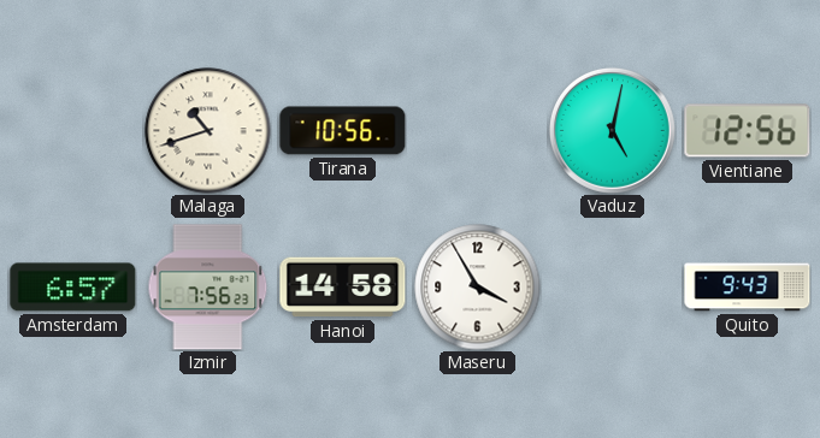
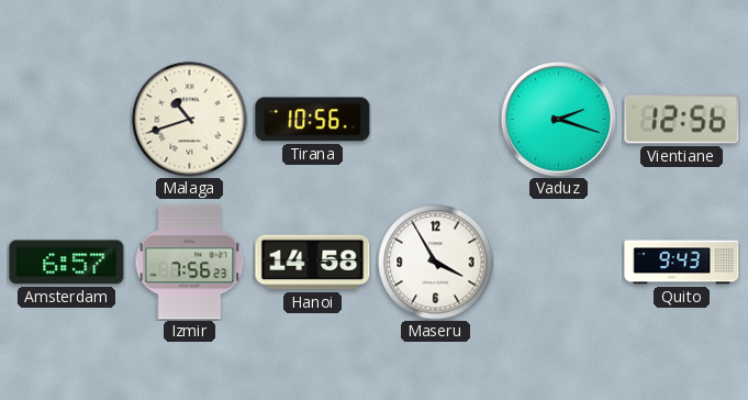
Vaduz: 5:02 -> 2:18 (558, 119)
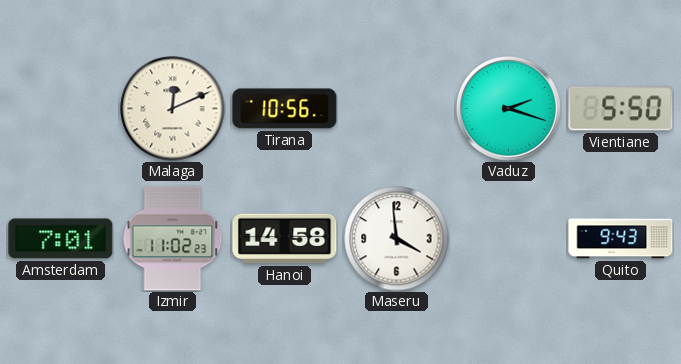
Malaga: 10:42 -> 12:11 (173, 109)
Vientiane: 12:56 -> 5:50 (621, 109)
Amsterdam: 6:57 -> 7:01 (61, 239)
Izmir: 7:56 -> 11:02 (173, 239)
Maseru: 3:55 -> 3:59 (397, 239)
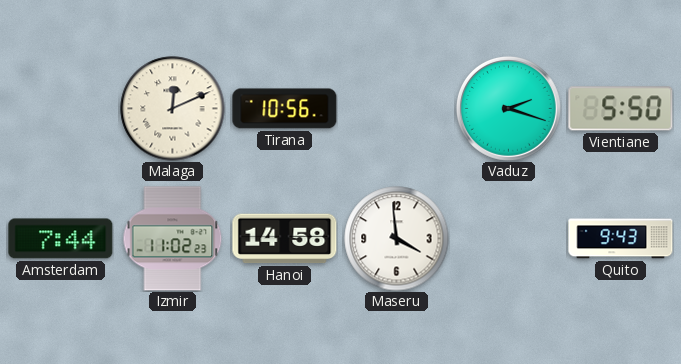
Amsterdam: 7:01 -> 7:44 (61, 239)
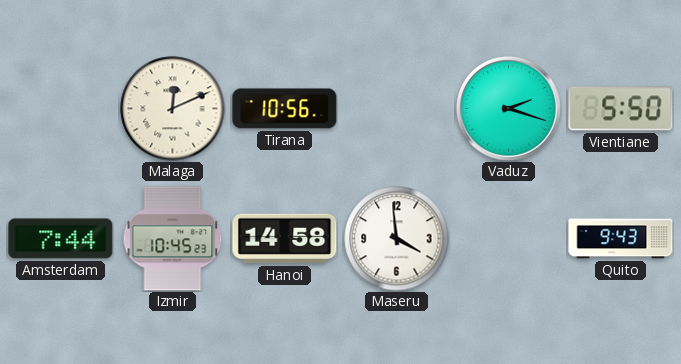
Izmir: 11:02 -> 10:45 (173, 239)
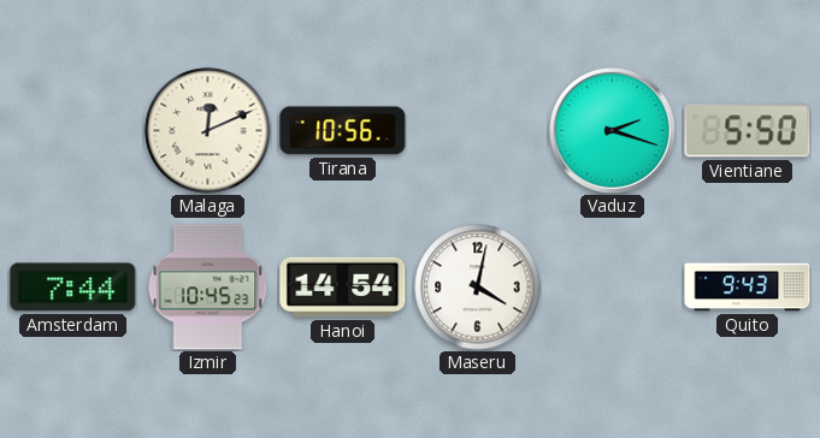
Hanoi: 14:58 -> 14:54 (343, 288)
Maseru: 3:59 -> 4:02 (478, 288)
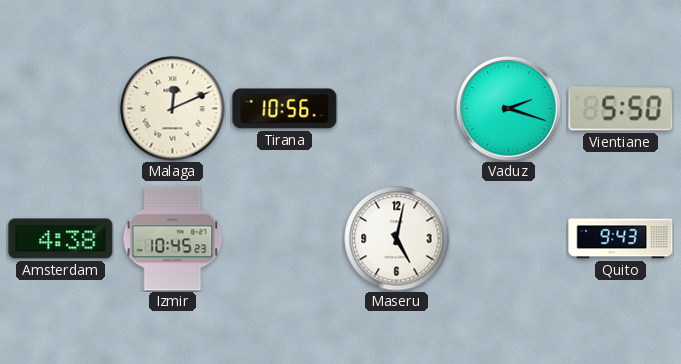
Amsterdam: 7:44 -> 4:38 (61, 239)
Hanoi: 14:54 -> none (343, 288)
Maseru: 4:02 -> 5:02 (397, 239)
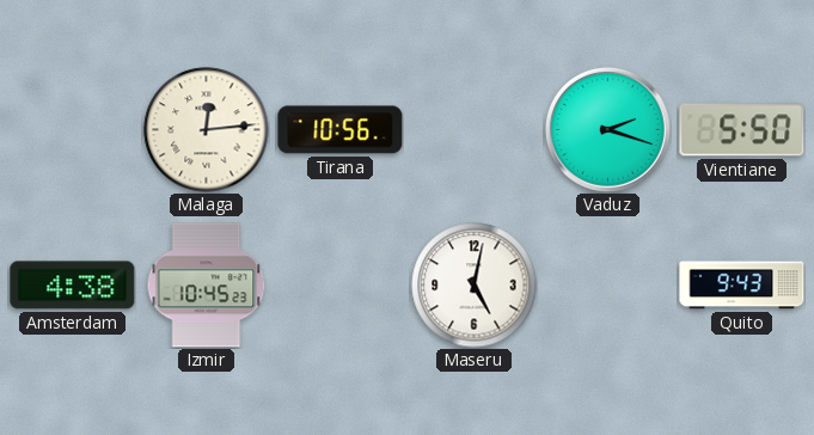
Malaga: 12:11 -> 12:14 (207, 130)
